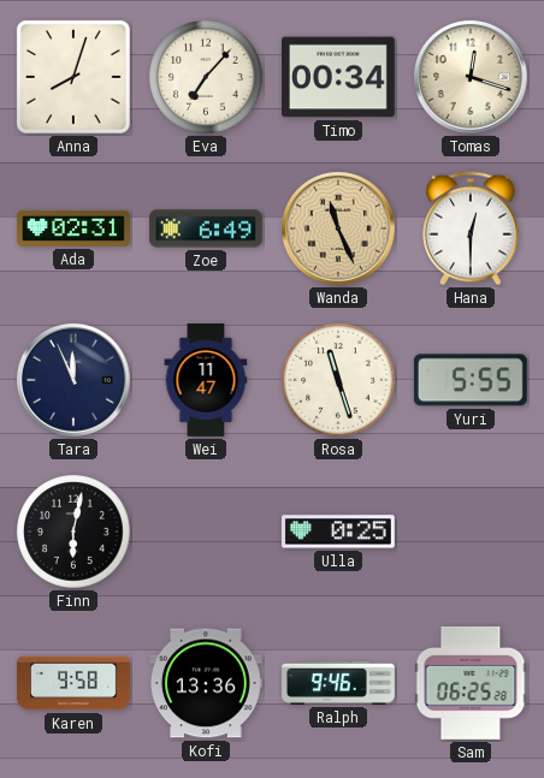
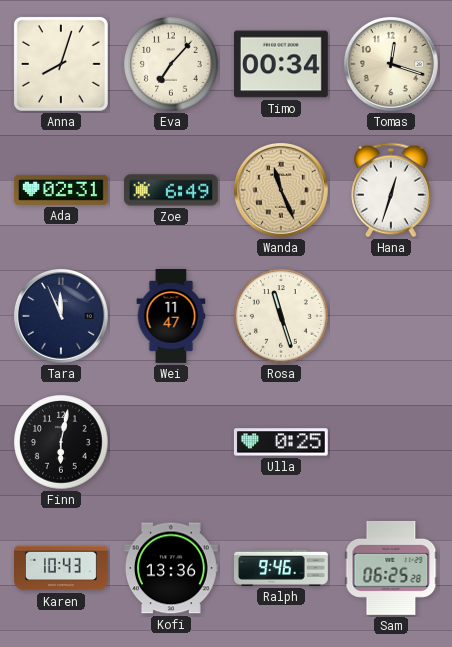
Hana: 12:30 -> 12:33 (391, 190)
Yuri: 5:55 -> none (471, 380)
Karen: 9:58 -> 10:43 (62, 568)
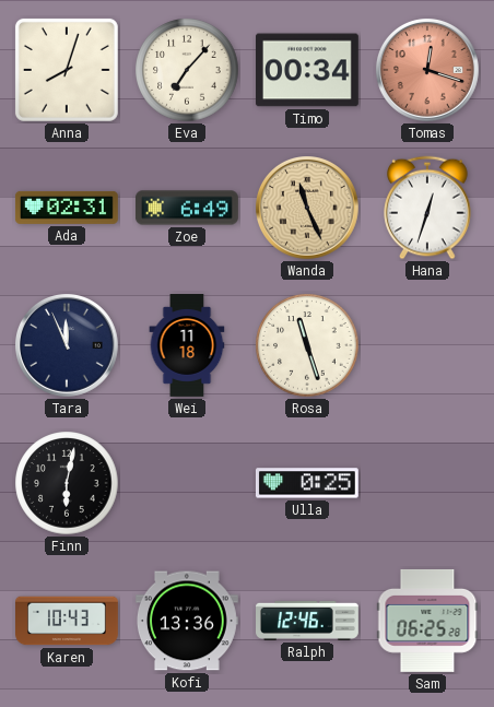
Tomas dial: cream -> salmon (428, 71)
Wei: 11:47 -> 11:18 (187, 346)
Ralph: 9:46 -> 12:46 (308, 621)
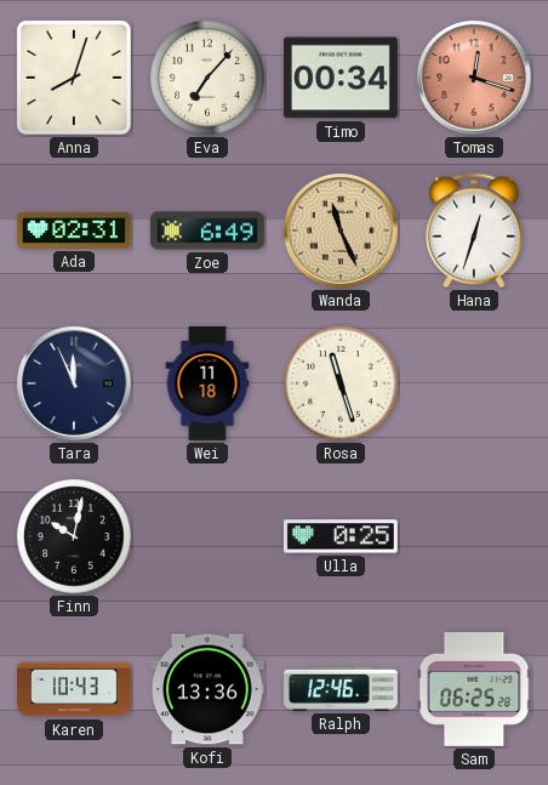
Finn: 6:02 -> 10:02 (74, 536)
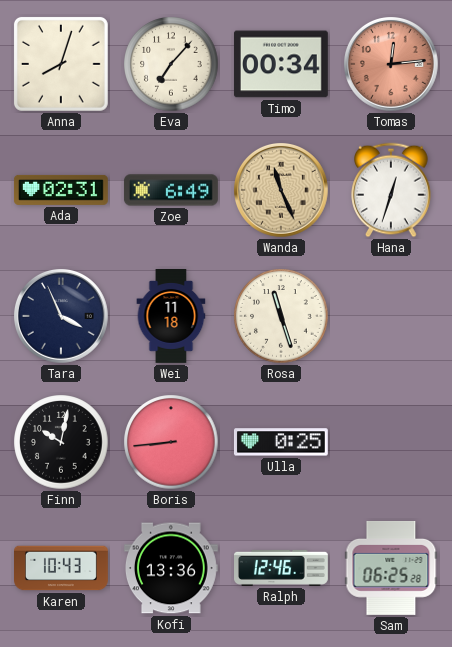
Tomas: 12:18 -> 12:14 (392, 65)
Tara: 11:56 -> 3:56 (62, 317)
Boris: none -> 8:44 (171, 442)
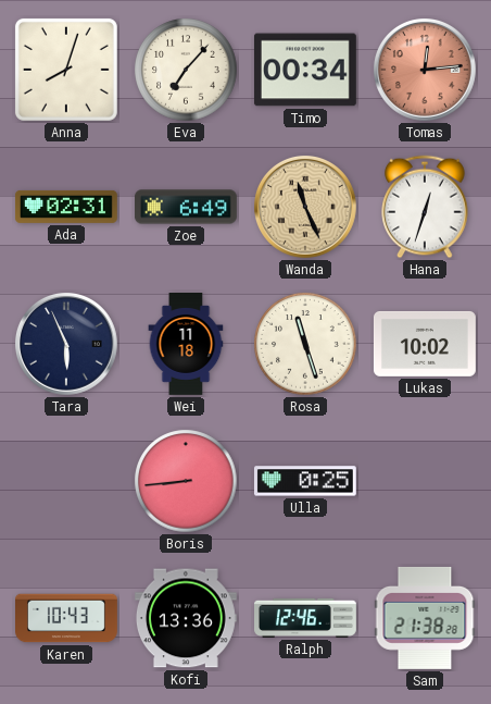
Tara: 3:56 -> 5:56 (67, 345)
Lukas: none -> 10:02 (425, 344)
Finn: 10:02 -> none (61, 442)
Sam: 06:25 -> 21:38 (425, 618)
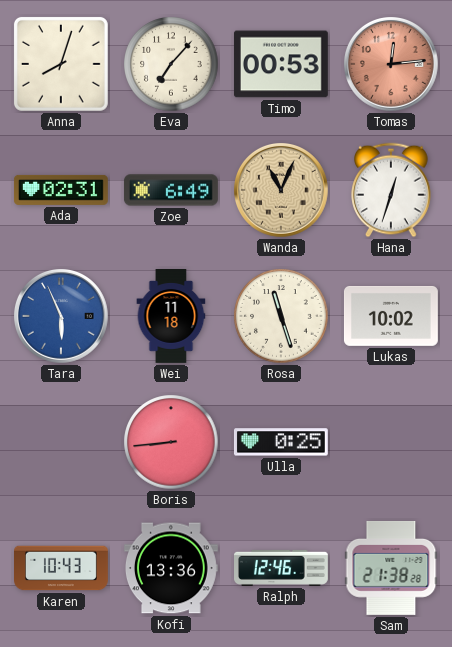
Timo: 00:34 -> 00:53 (281, 64)
Wanda: 11:26 -> 11:04 (282, 191)
Tara dial: navy -> blue (62, 317)
